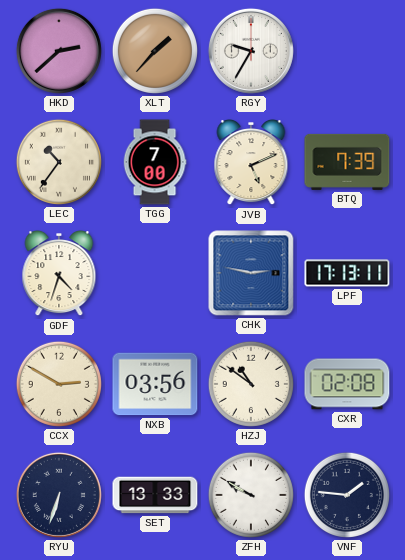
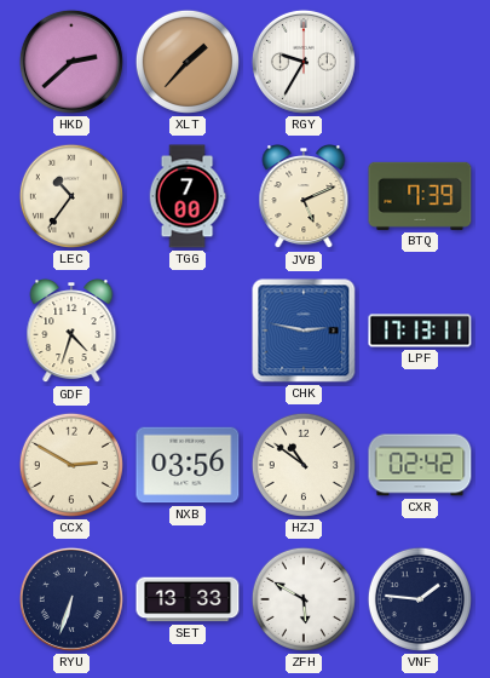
CXR: 02:08 -> 02:42 (420, 465)
ZFH: 9:50 -> 5:50 (304, 599)
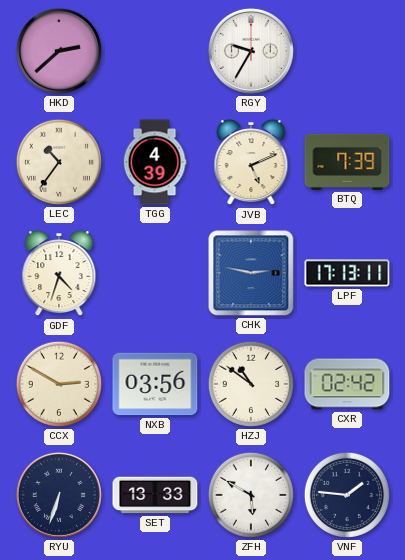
XLT: 1:37 -> none (188, 62)
TGG: 7:00 -> 4:39 (155, 162)
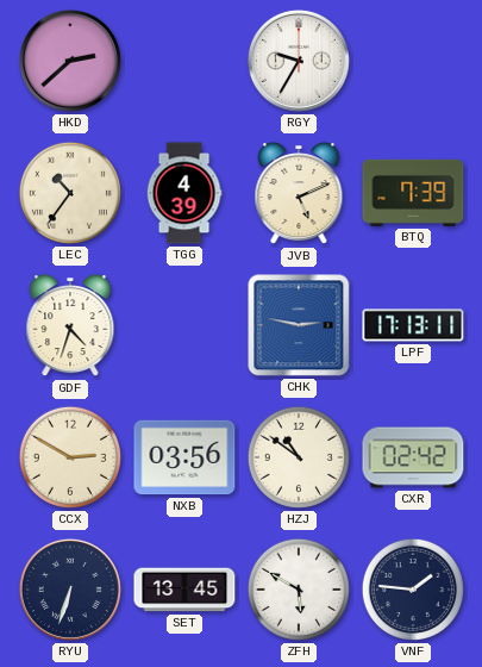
SET: 13:33 -> 13:45 (184, 590)
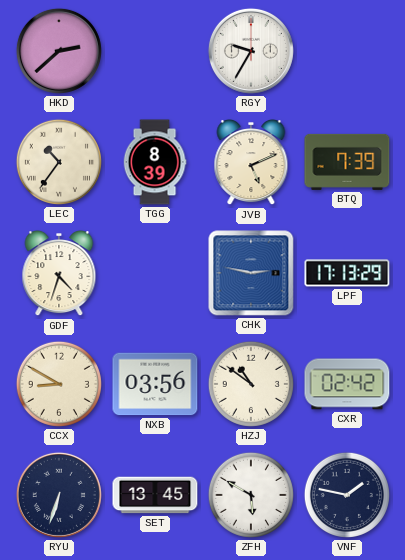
TGG: 4:39 -> 8:39 (155, 162)
LPF: 17:13:11 -> 17:13:29 (347, 273)
CCX: 2:50 -> 8:50 (59, 384)
VNF: 1:46 -> 1:47 (347, 495)
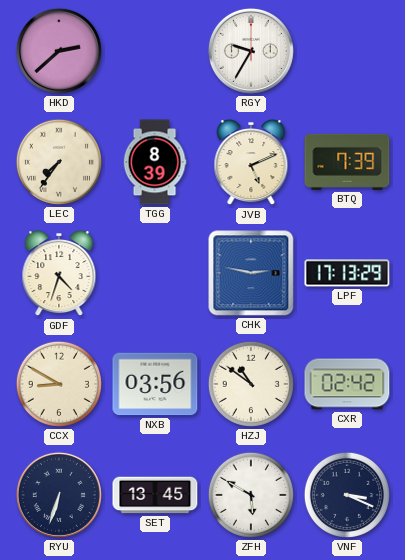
LEC: 10:36 -> 7:36 (59, 162)
VNF: 1:47 -> 3:19 (347, 495)
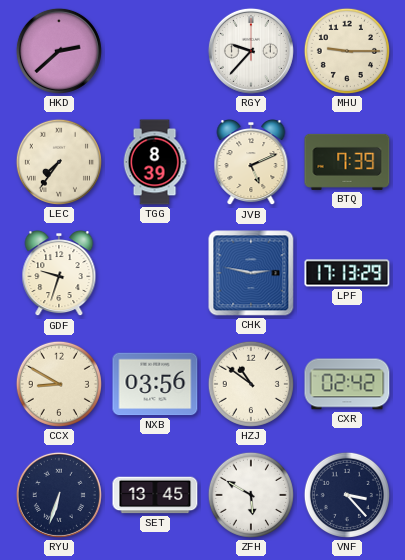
RGY: 9:35 -> 9:37 (251, 51)
MHU: none -> 9:15 (347, 51)
GDF: 4:33 -> 9:33 (59, 274)
VNF: 3:19 -> 3:23 (347, 495)
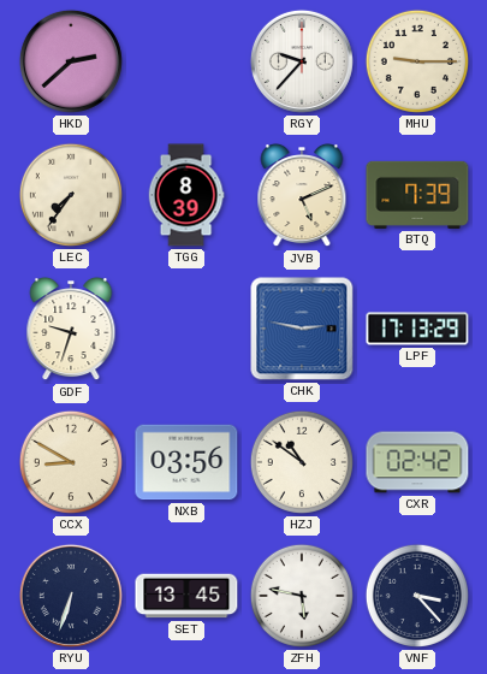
ZFH: 5:50 -> 5:47 (302, 596)
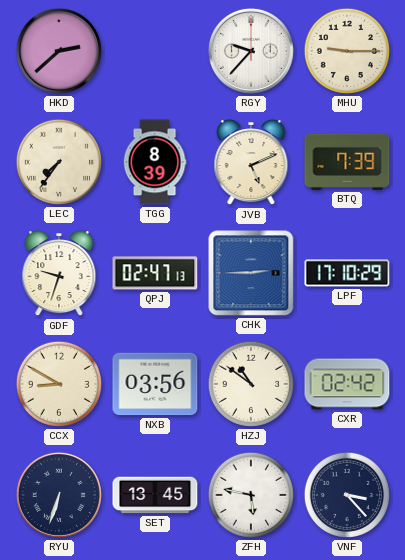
QPJ: none -> 02:47 (155, 273)
CHK: 2:47 -> 2:45 (251, 273)
LPF: 17:13 -> 17:10 (347, 273)
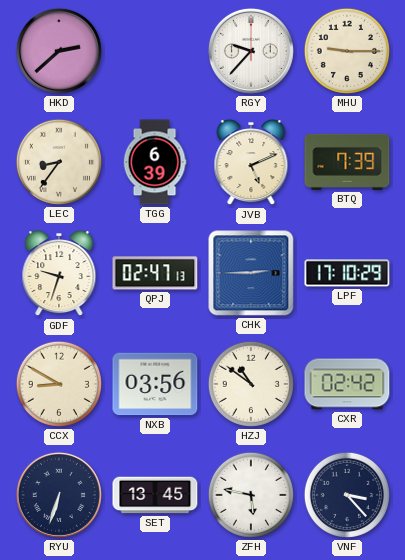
LEC: 7:36 -> 8:36 (59, 162)
TGG: 8:39 -> 6:39 (155, 162)
